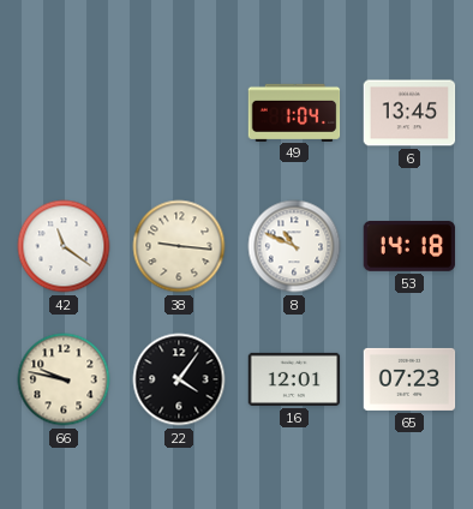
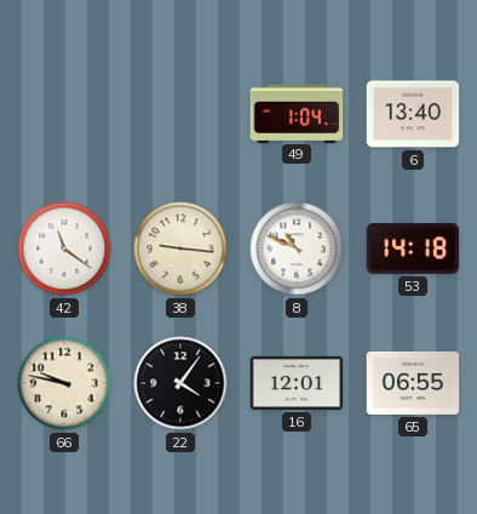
6: 13:45 -> 13:40 (413, 114)
65: 07:23 -> 06:55 (413, 383)
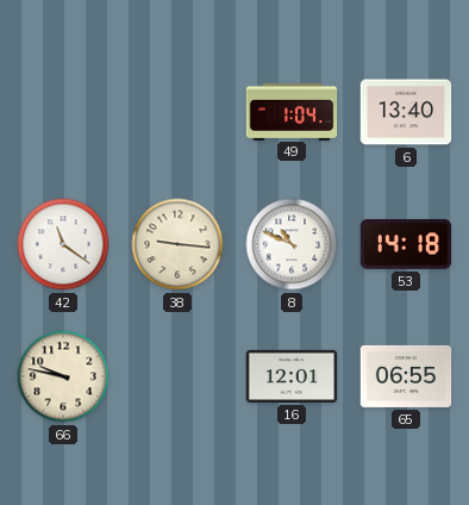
22: 4:06 -> none (180, 383)
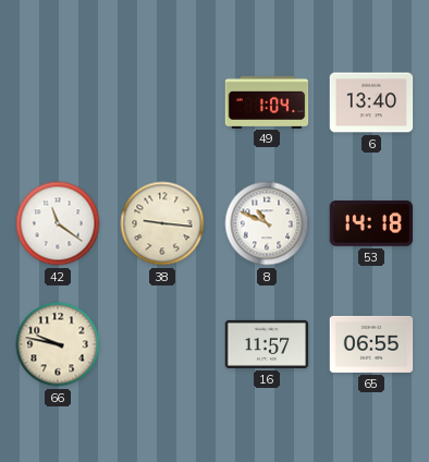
16: 12:01 -> 11:57 (267, 344)
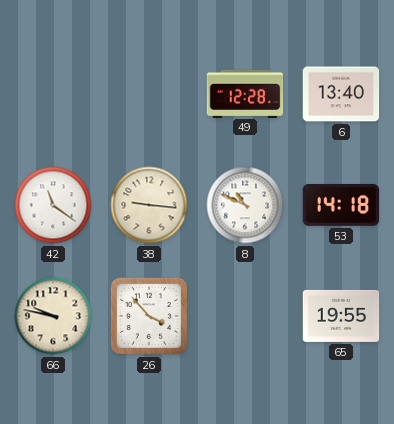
49: 1:04 -> 12:28 (245, 93)
26: none -> 3:53 (149, 316)
16: 11:57 -> none (267, 344)
65: 06:55 -> 19:55 (341, 316)
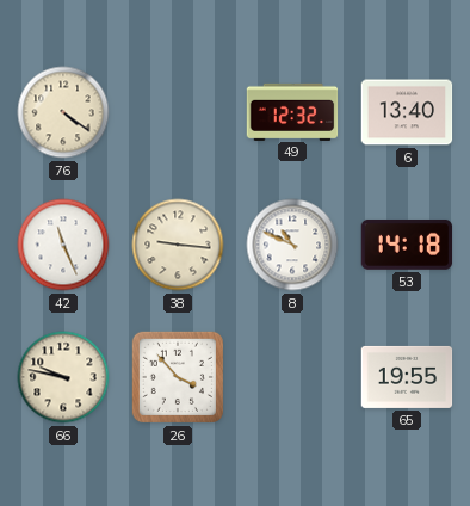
76: none -> 4:21 (63, 112)
49: 12:28 -> 12:32 (292, 111)
42: 11:21 -> 11:26 (63, 245)
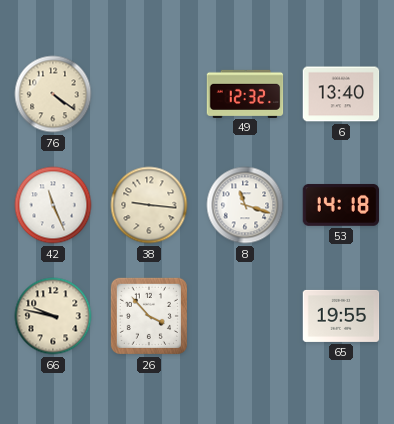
8: 10:49 -> 11:18 (245, 205)
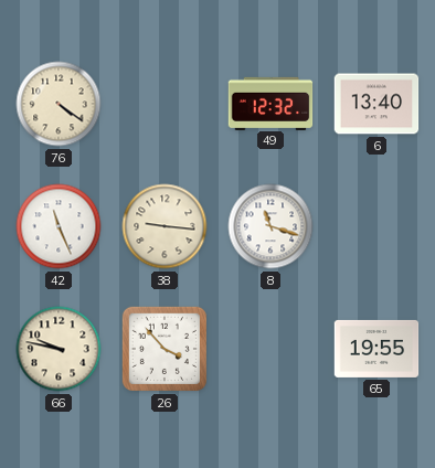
53: 14:18 -> none (341, 205)
